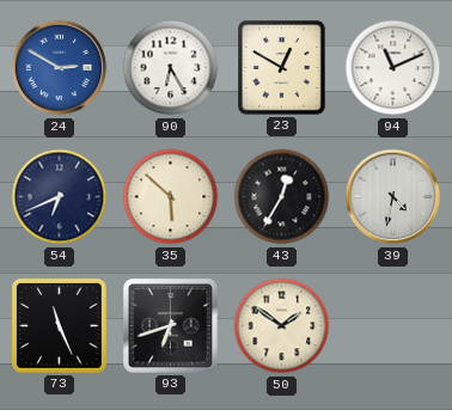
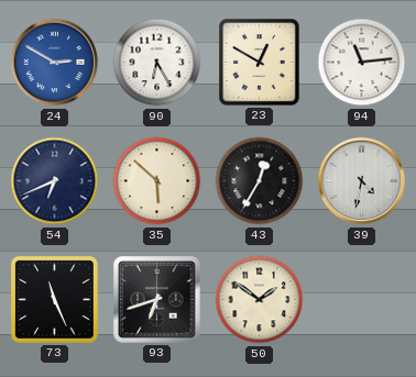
94: 11:11 -> 11:14 (362, 63)
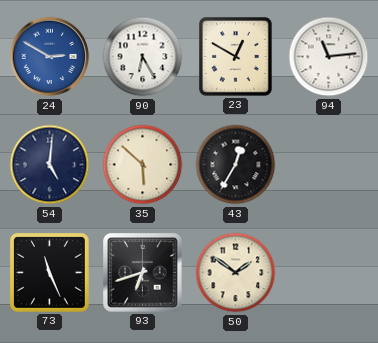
54: 6:41 -> 5:01 (50, 165)
39: 4:32 -> none (362, 181)
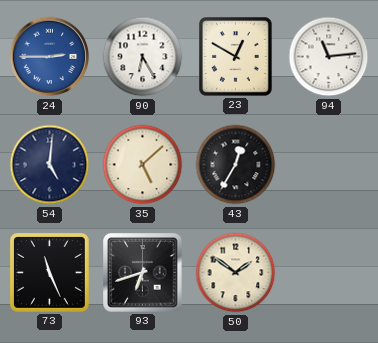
24: 2:50 -> 2:45 (50, 57)
35: 5:52 -> 5:08 (143, 165)
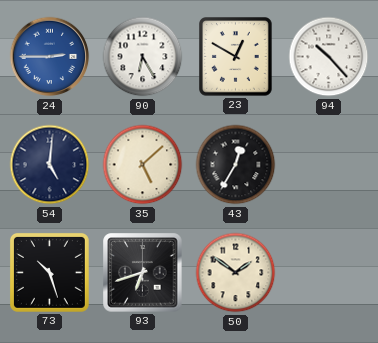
94: 11:14 -> 10:23 (329, 57)
73: 11:26 -> 10:27 (49, 272)
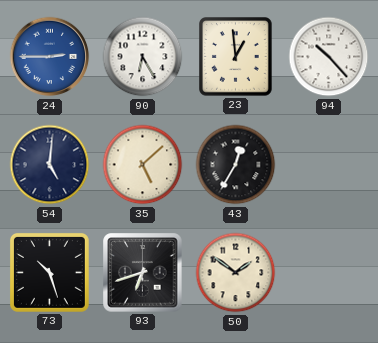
23: 12:50 -> 12:59 (236, 57)
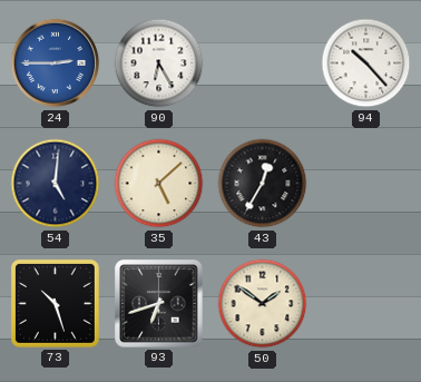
23: 12:59 -> none (236, 57)
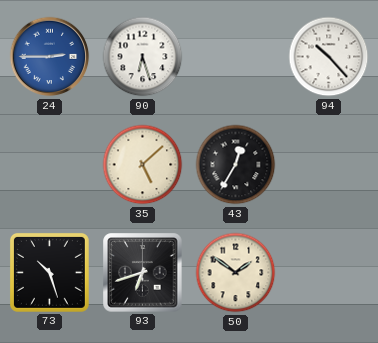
90: 6:25 -> 6:27 (143, 57)
54: 5:01 -> none (56, 184)
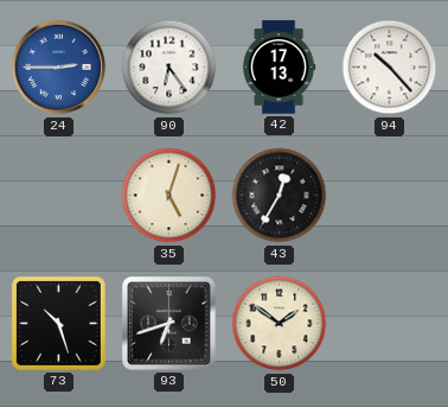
90: 6:27 -> 6:24 (169, 68)
42: none -> 17:13 (279, 68)
35: 5:08 -> 5:03 (169, 196)
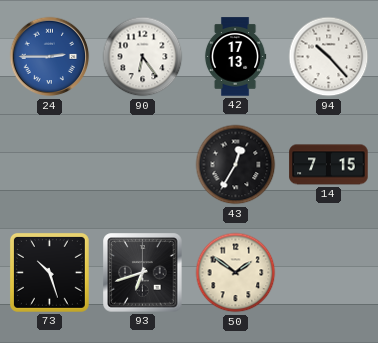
35: 5:03 -> none (169, 196)
14: none -> 7:15 (329, 165)
